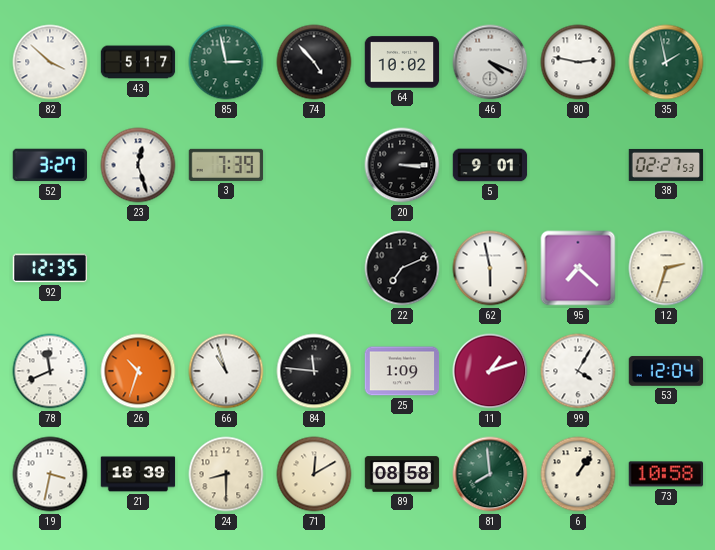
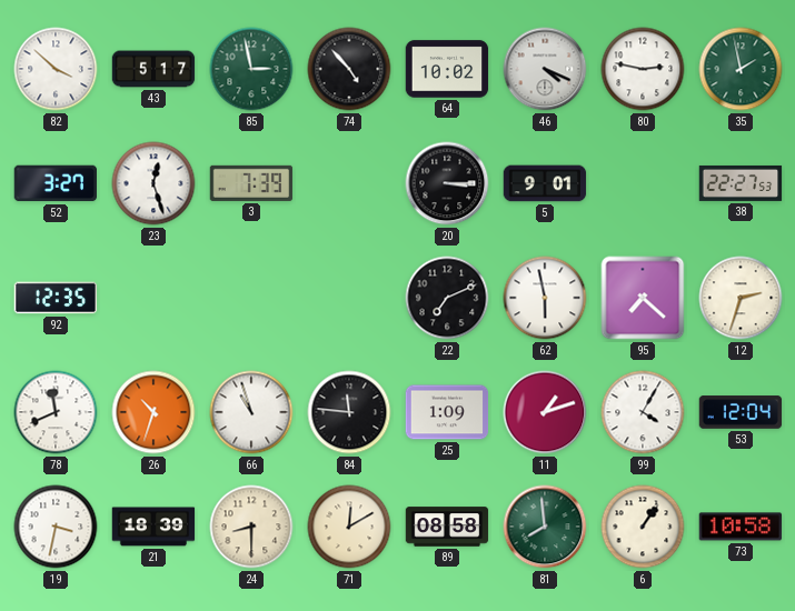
38: 02:27 -> 22:27 (741, 183)
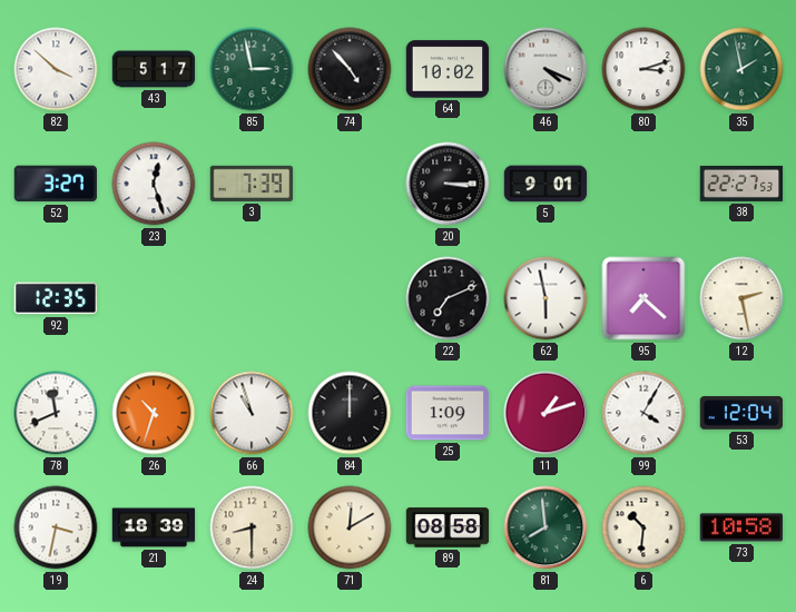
80: 2:47 -> 3:12 (643, 69)
12: 2:33 -> 2:28 (741, 298)
84: 11:46 -> 12:00 (350, 413)
6: 1:06 -> 10:31 (643, 527)
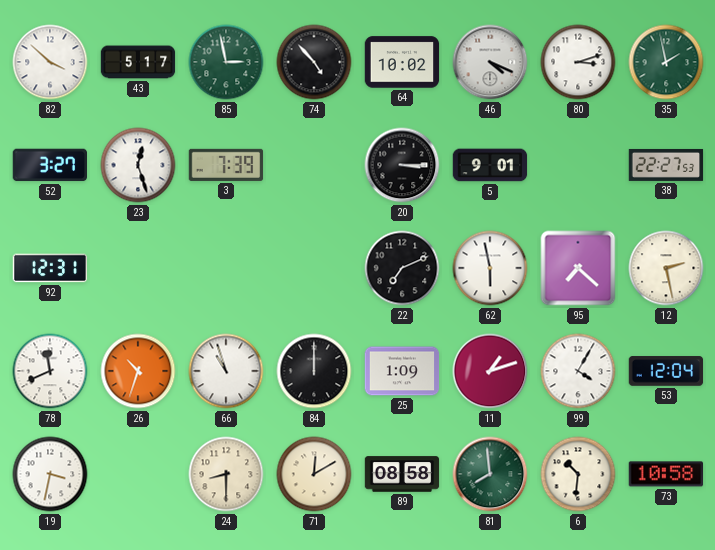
92: 12:35 -> 12:31 (50, 268)
21: 18:39 -> none (154, 527)
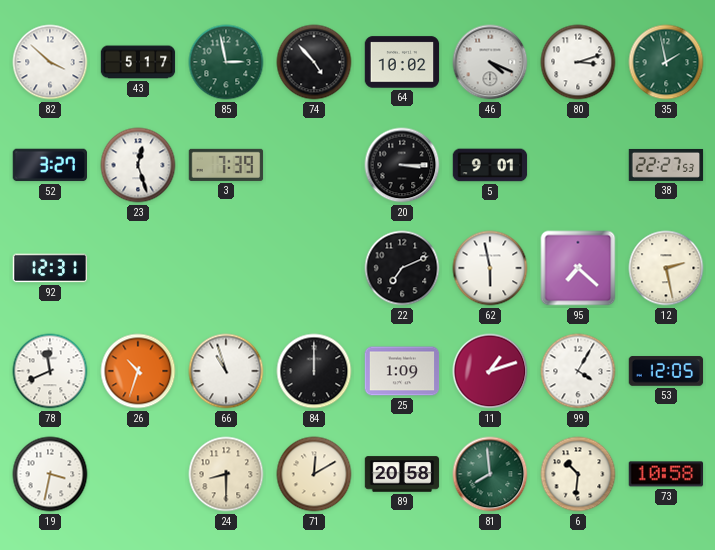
53: 12:04 -> 12:05 (666, 371)
89: 08:58 -> 20:58 (402, 474)
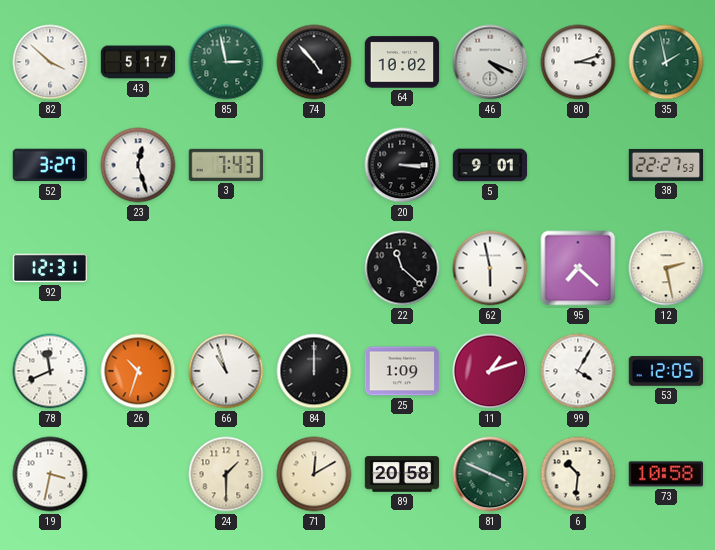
3: 7:39 -> 7:43 (226, 165)
22: 7:11 -> 11:22 (402, 268)
24: 8:30 -> 1:30 (226, 474)
81: 7:59 -> 3:49 (490, 474)
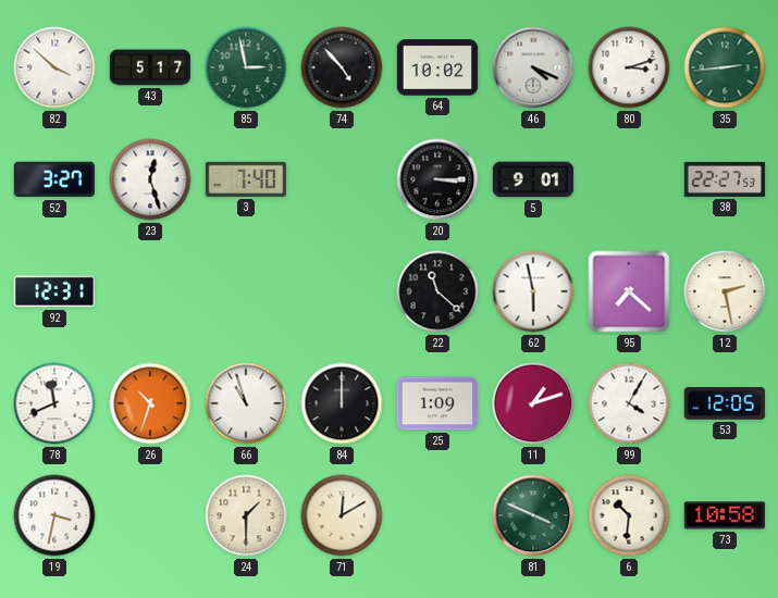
35: 1:58 -> 2:44 (725, 67)
3: 7:43 -> 7:40 (246, 179)
89: 20:58 -> none (402, 474)
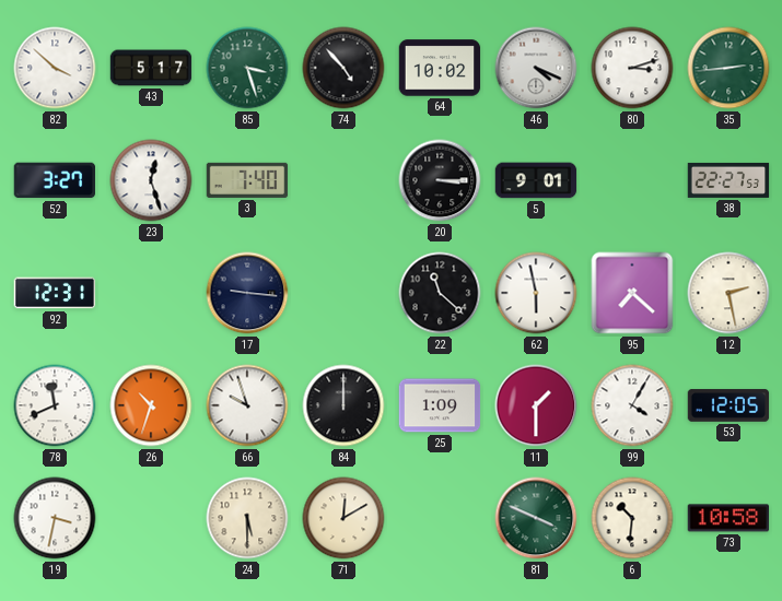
85: 2:58 -> 3:27 (247, 68)
17: none -> 9:16 (247, 293)
66: 10:57 -> 9:57 (247, 405)
11: 1:12 -> 1:30 (536, 405)
24: 1:30 -> 5:30 (247, 518)
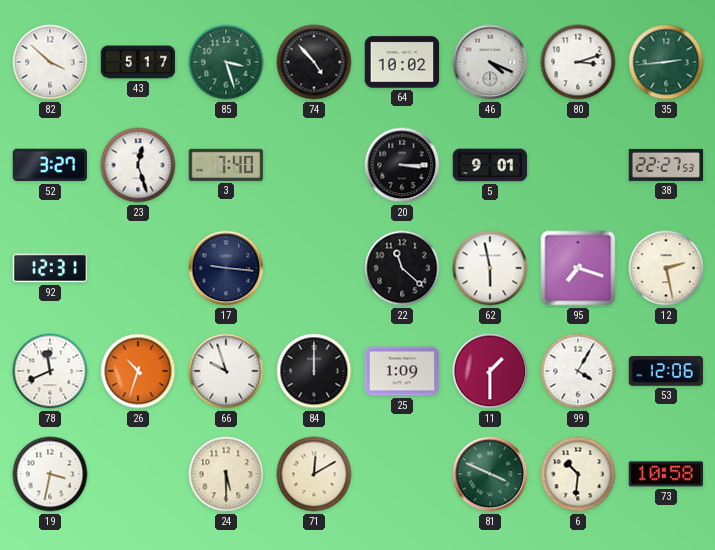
95: 7:22 -> 7:18 (578, 268)
53: 12:05 -> 12:06 (666, 371)
